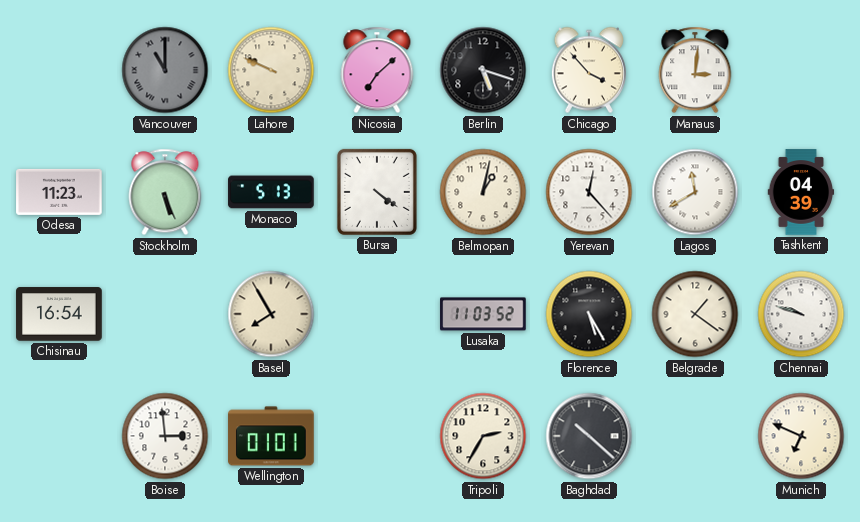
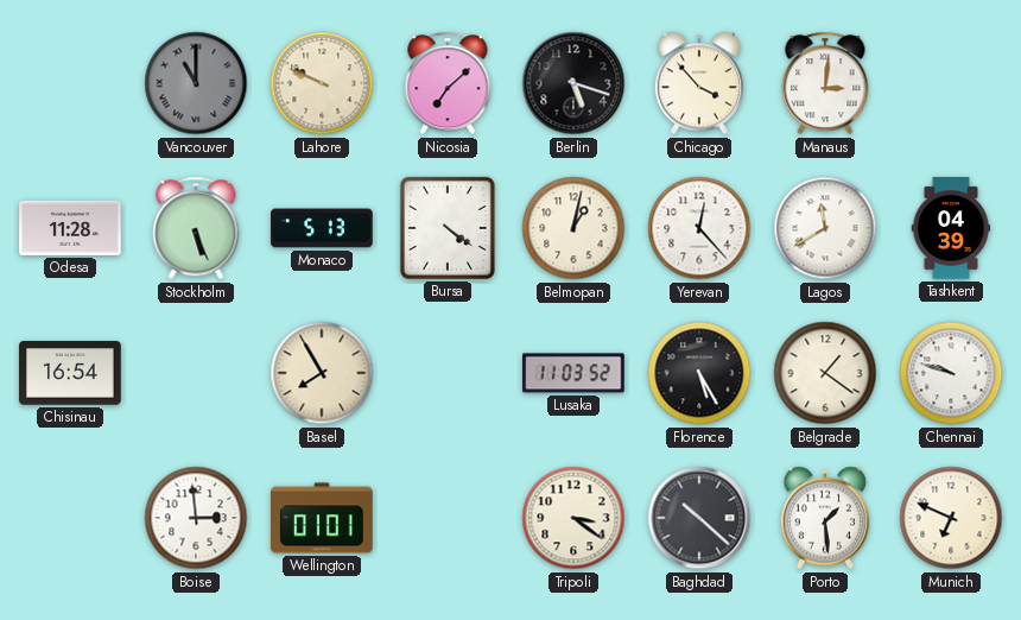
Odesa: 11:23 -> 11:28 (70, 228)
Tripoli: 2:35 -> 3:21 (573, 518)
Porto: none -> 1:29 (825, 518)
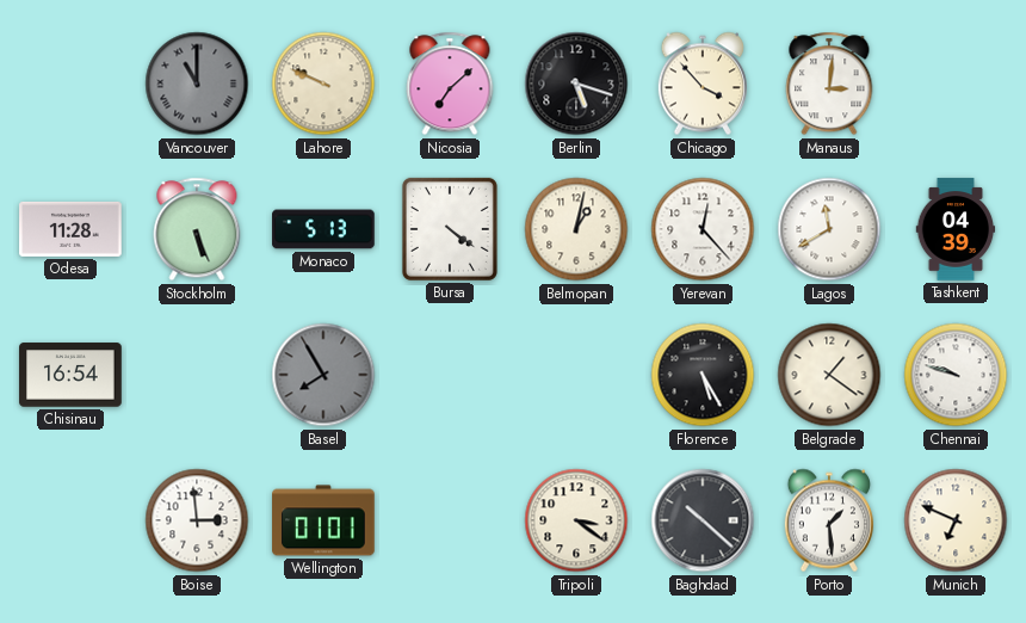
Basel dial: cream -> grey (323, 375)
Lusaka: 11:03 -> none (573, 373)
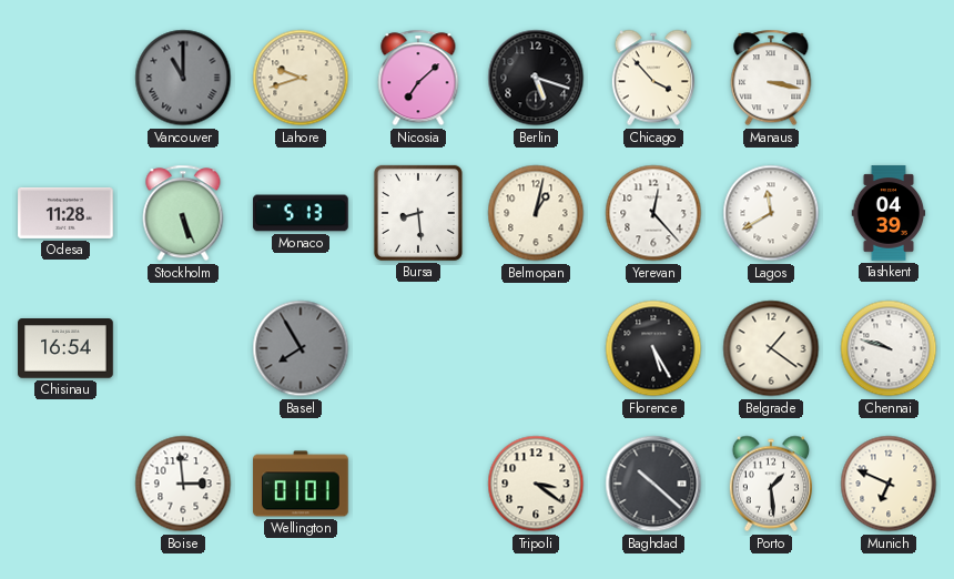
Lahore: 9:49 -> 9:42 (301, 78)
Manaus: 3:01 -> 3:17 (771, 78)
Bursa: 4:21 -> 8:29 (418, 213)
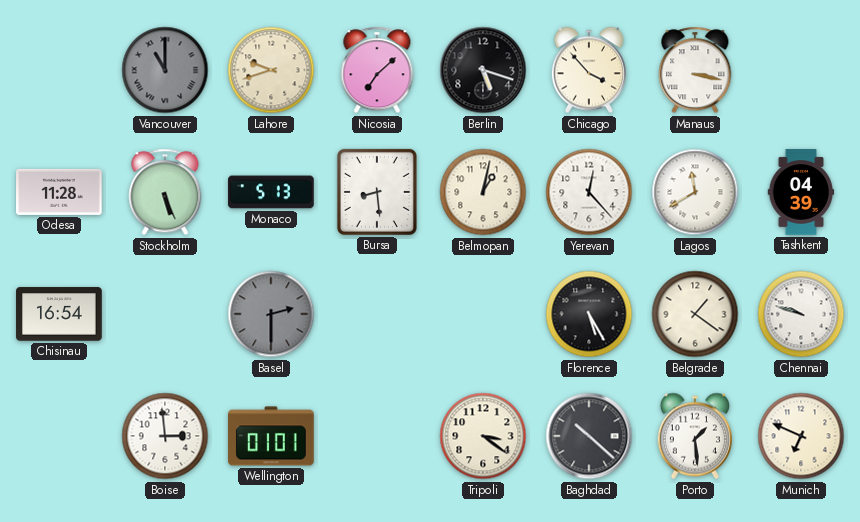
Basel: 7:55 -> 2:30 (271, 314)
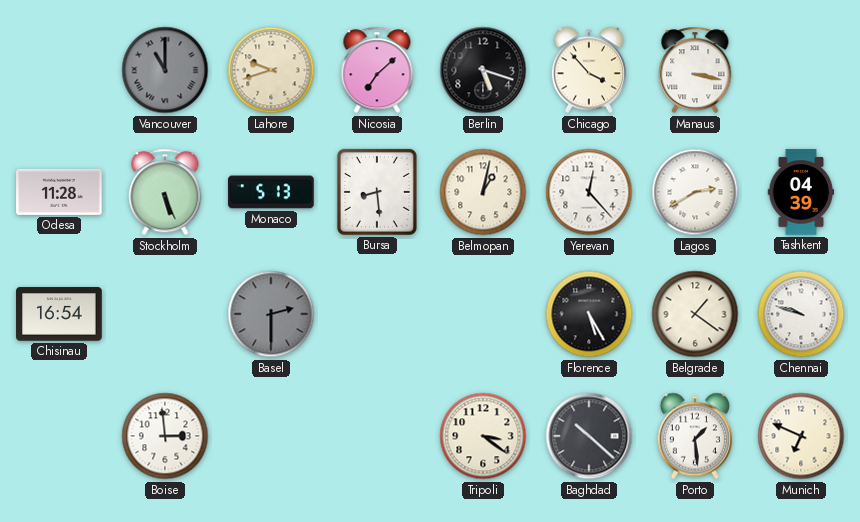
Lagos: 11:40 -> 2:40 (695, 192)
Wellington: 01:01 -> none (271, 436)
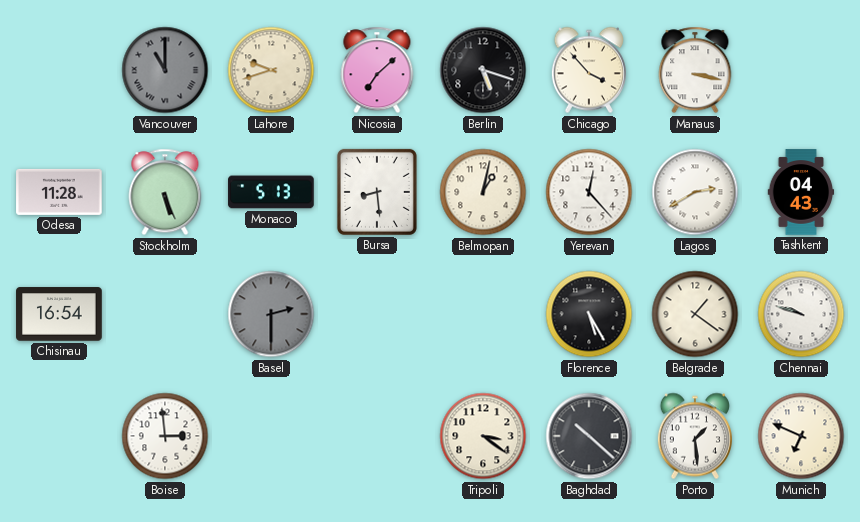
Tashkent: 04:39 -> 04:43 (801, 192)
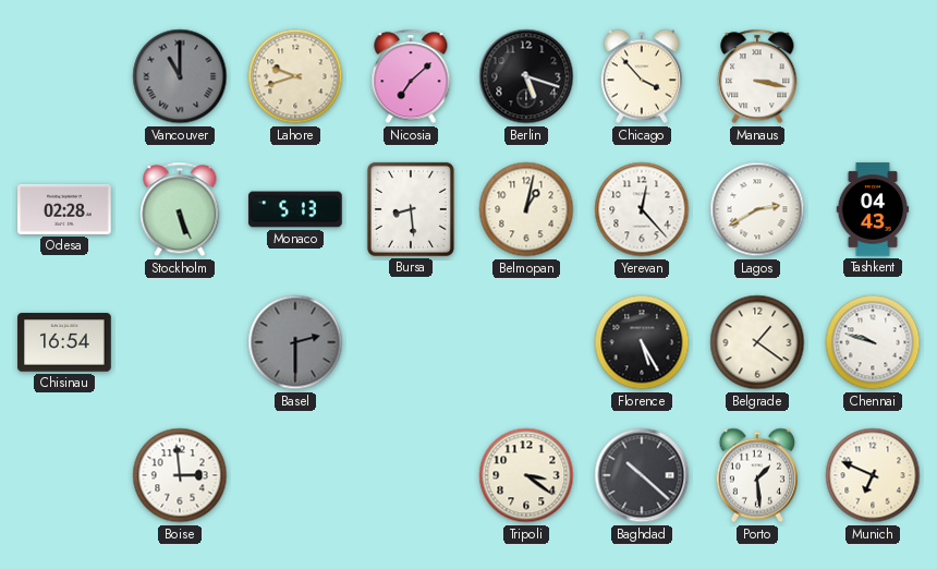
Odesa: 11:28 -> 02:28 (64, 209)
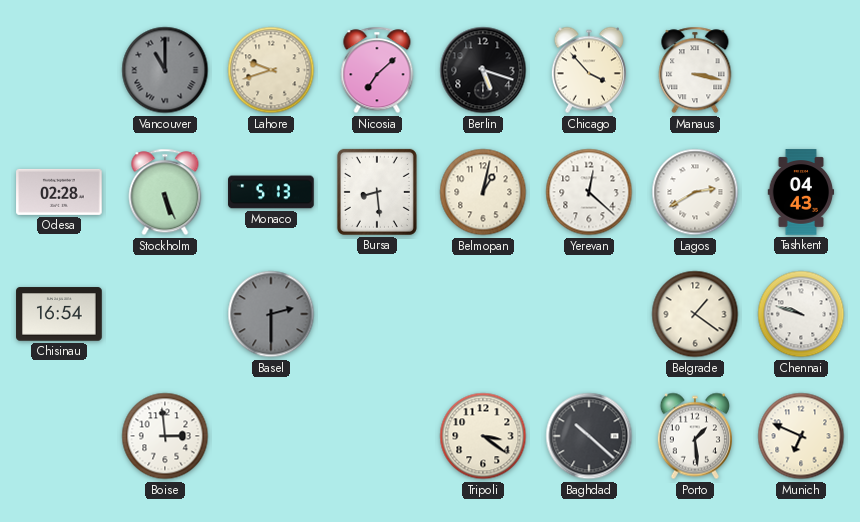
Yerevan: 12:23 -> 12:22 (589, 192)
Florence: 5:25 -> none (642, 342)
